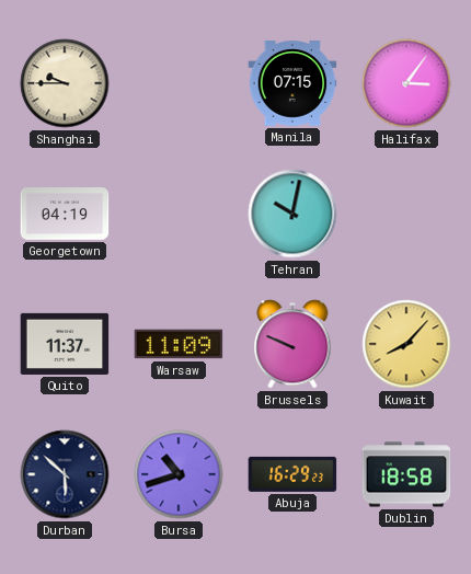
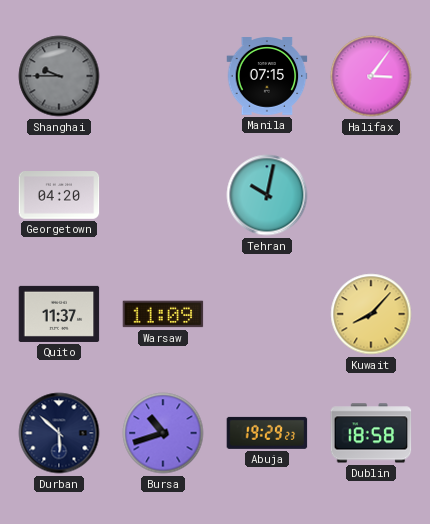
Shanghai dial: cream -> grey (59, 76)
Georgetown: 04:19 -> 04:20 (59, 196)
Brussels: 9:49 -> none (292, 344)
Abuja: 16:29 -> 19:29 (267, 433)
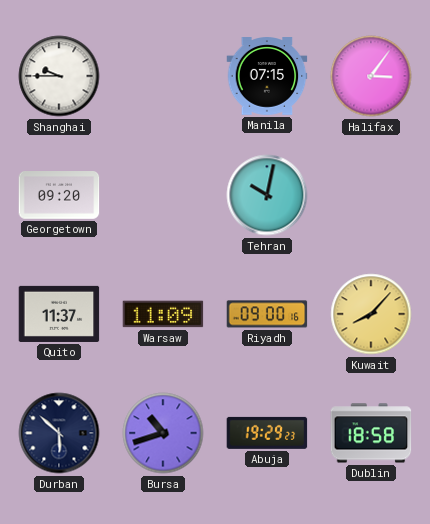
Shanghai dial: grey -> white (59, 76)
Georgetown: 04:20 -> 09:20 (59, 196)
Riyadh: none -> 09:00 (267, 314)
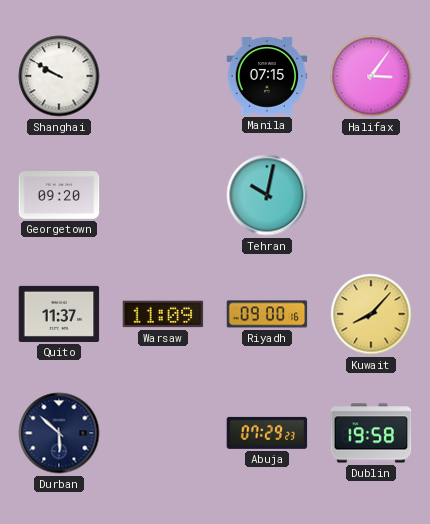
Shanghai: 9:45 -> 9:50 (59, 76)
Bursa: 10:42 -> none (163, 433)
Abuja: 19:29 -> 07:29 (267, 433)
Dublin: 18:58 -> 19:58 (371, 433)
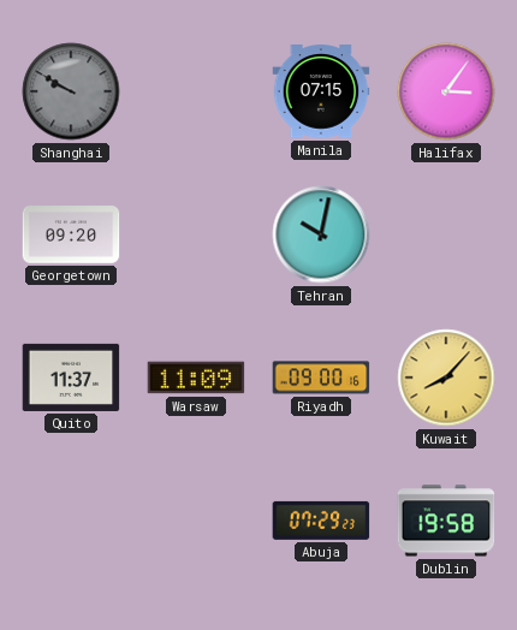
Shanghai dial: white -> grey (71, 91)
Durban: 5:52 -> none (59, 433)
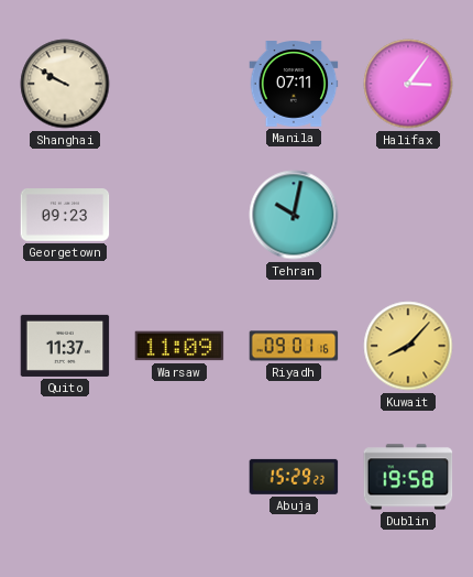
Shanghai dial: grey -> cream (65, 84)
Manila: 07:15 -> 07:11 (294, 84)
Georgetown: 09:20 -> 09:23 (65, 216)
Riyadh: 09:00 -> 09:01 (294, 346)
Abuja: 07:29 -> 15:29 (294, 477)
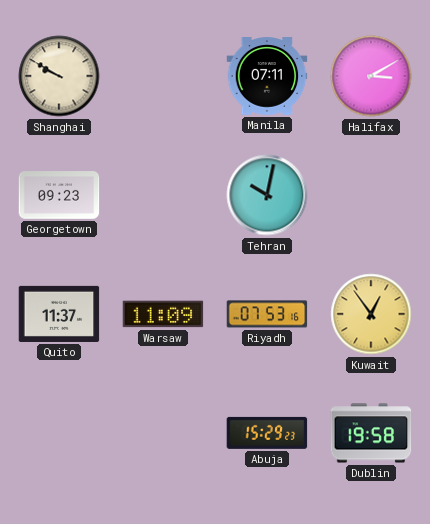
Halifax: 3:06 -> 3:10 (371, 76)
Riyadh: 09:01 -> 07:53 (267, 314)
Kuwait: 8:07 -> 12:54 (371, 314)
